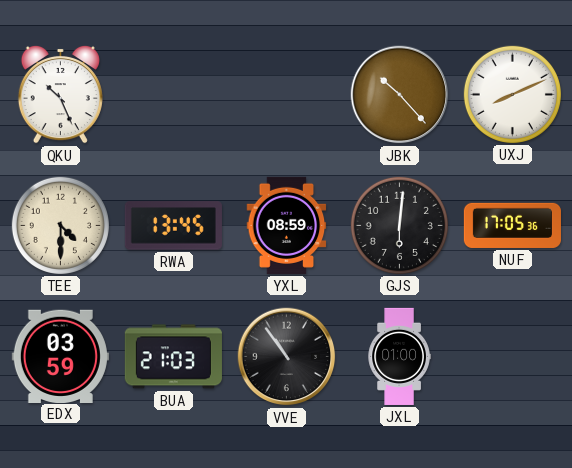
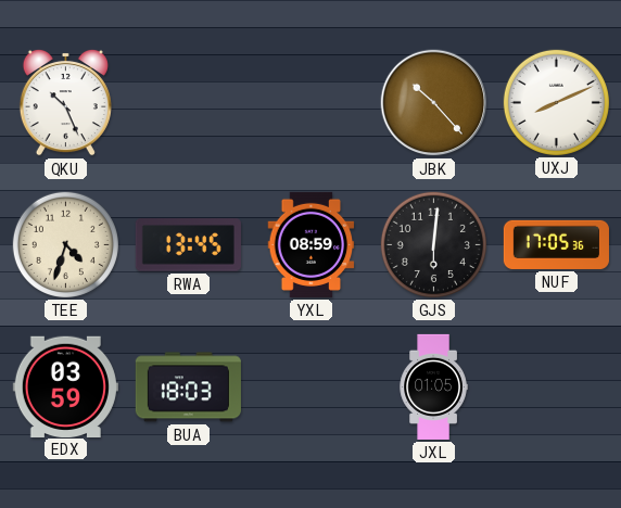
TEE: 4:30 -> 4:33 (65, 244)
BUA: 21:03 -> 18:03 (188, 388)
VVE: 10:54 -> none (287, 357)
JXL: 01:00 -> 01:05 (433, 386)
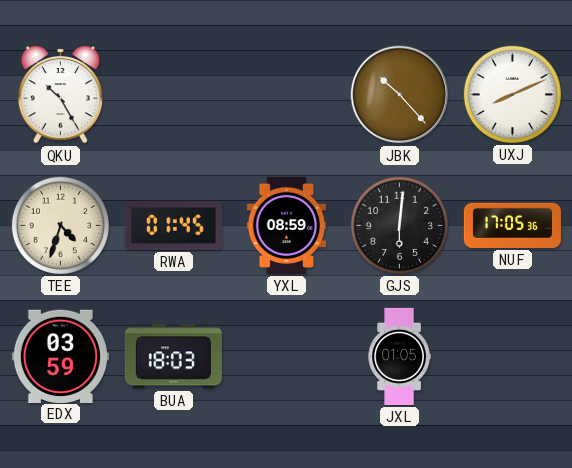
QKU: 10:26 -> 10:25 (60, 94)
RWA: 13:45 -> 01:45 (173, 226)
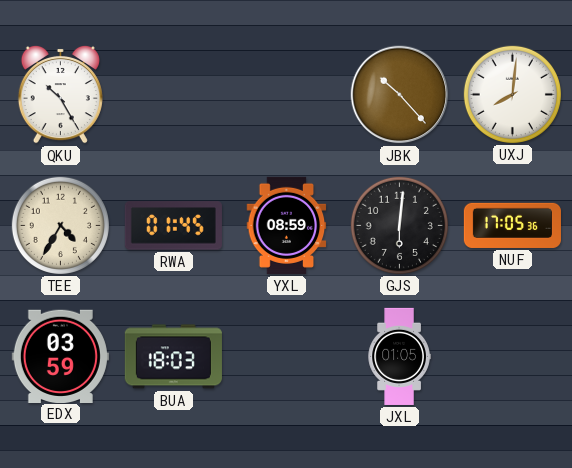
UXJ: 8:11 -> 8:01 (512, 94)
TEE: 4:33 -> 4:35 (60, 225)
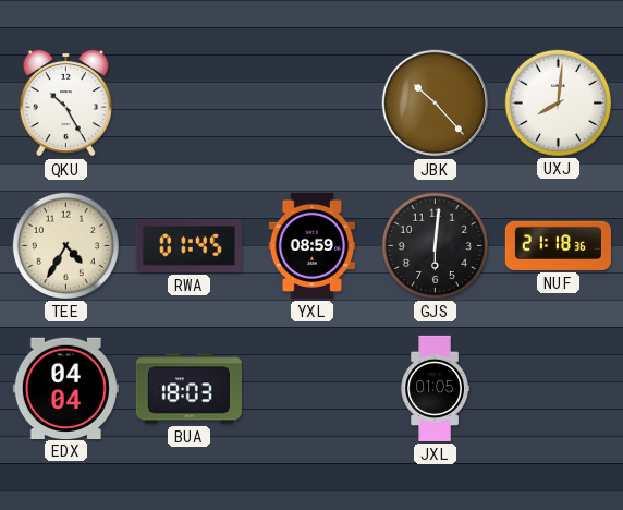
NUF: 17:05 -> 21:18 (558, 245)
EDX: 03:59 -> 04:04 (65, 388)
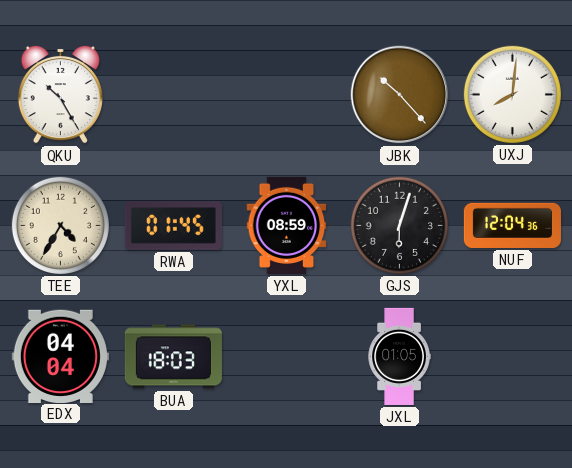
GJS: 6:01 -> 6:03 (399, 225)
NUF: 21:18 -> 12:04 (512, 225)
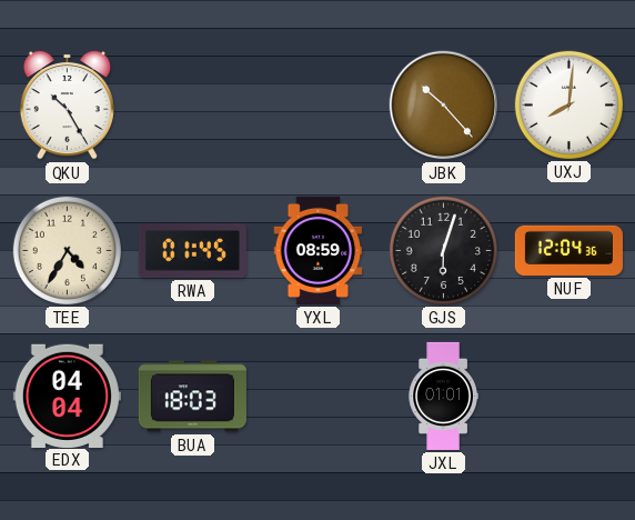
JXL: 01:05 -> 01:01 (443, 396)
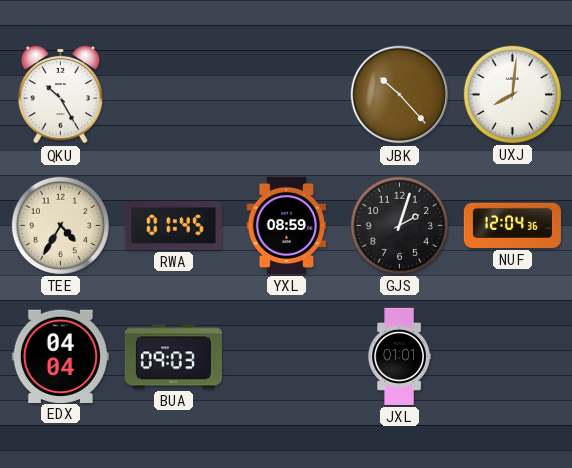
GJS: 6:03 -> 2:03 (399, 225)
BUA: 18:03 -> 09:03 (173, 357)
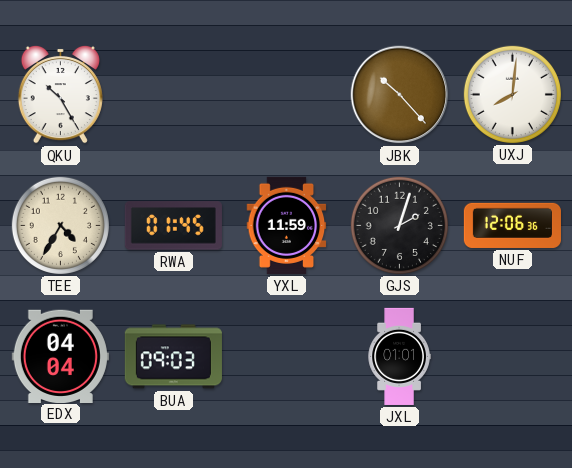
YXL: 08:59 -> 11:59 (287, 225)
NUF: 12:04 -> 12:06 (512, 225)
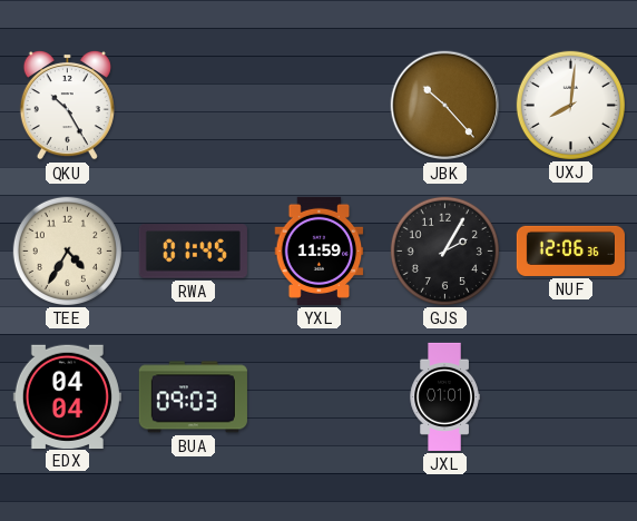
GJS: 2:03 -> 2:05 (444, 250)
